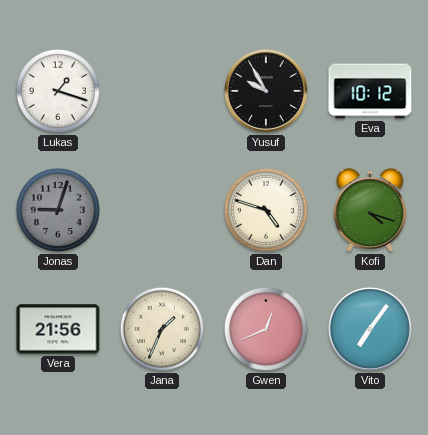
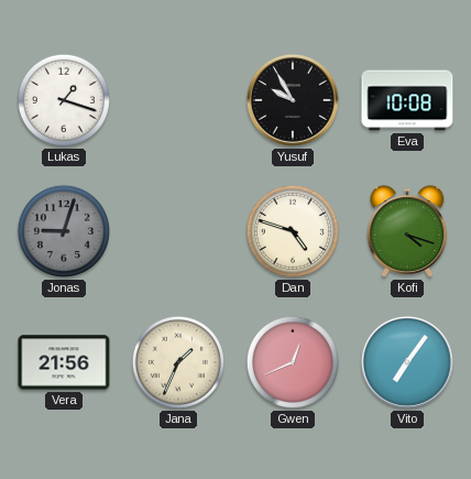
Eva: 10:12 -> 10:08 (407, 100)
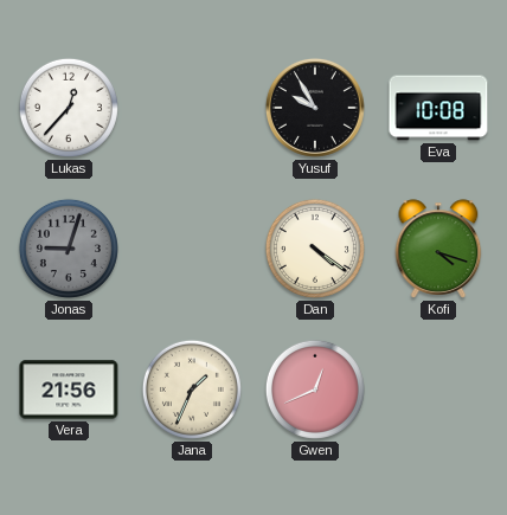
Lukas: 1:18 -> 12:37 (69, 108)
Dan: 4:48 -> 4:21 (315, 249)
Vito: 7:06 -> none (407, 362)
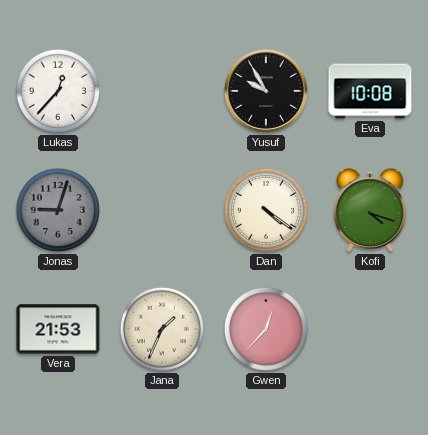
Vera: 21:56 -> 21:53 (58, 329)
Gwen: 12:41 -> 12:37 (266, 329)
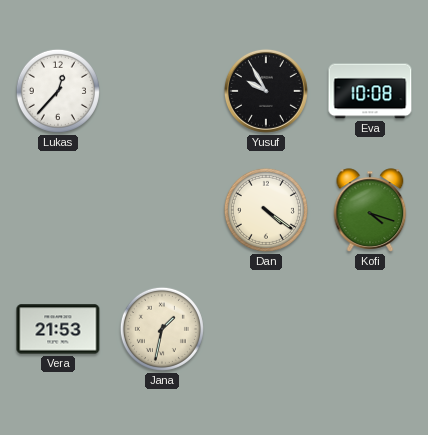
Jonas: 9:03 -> none (58, 210)
Jana: 1:34 -> 1:32 (162, 329)
Gwen: 12:37 -> none (266, 329)
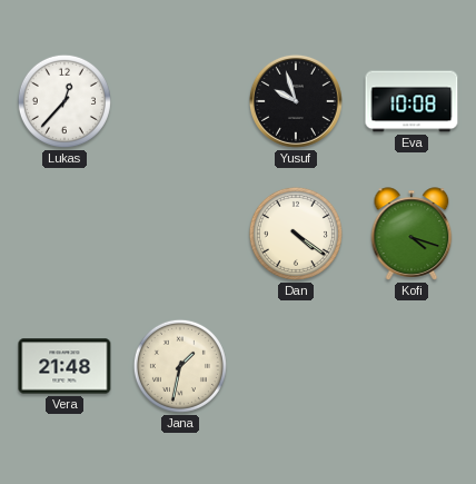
Yusuf: 9:55 -> 9:57 (296, 101)
Vera: 21:53 -> 21:48 (65, 366)
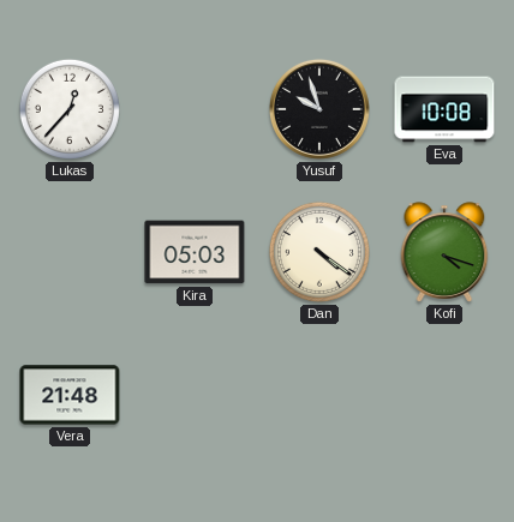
Kira: none -> 05:03 (195, 252)
Jana: 1:32 -> none (180, 366)
